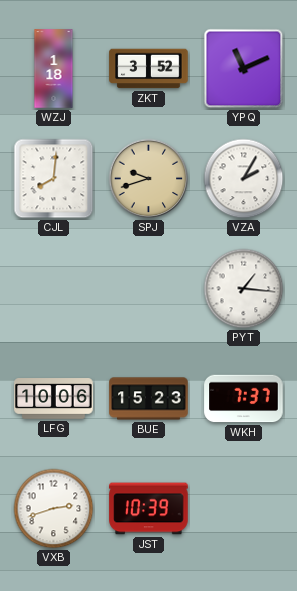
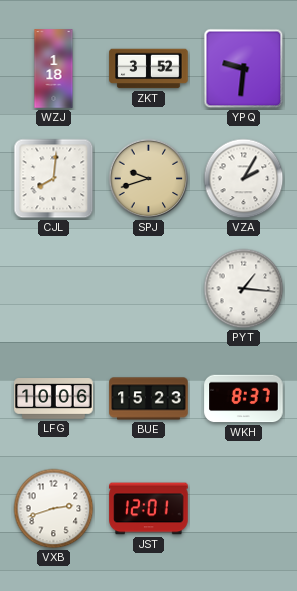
YPQ: 11:11 -> 9:31 (244, 69)
WKH: 7:37 -> 8:37 (244, 399)
JST: 10:39 -> 12:01 (149, 509)
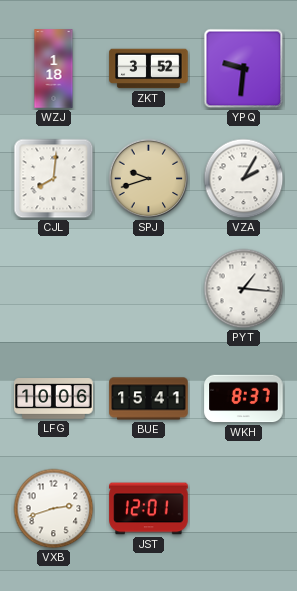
BUE: 15:23 -> 15:41 (149, 399)
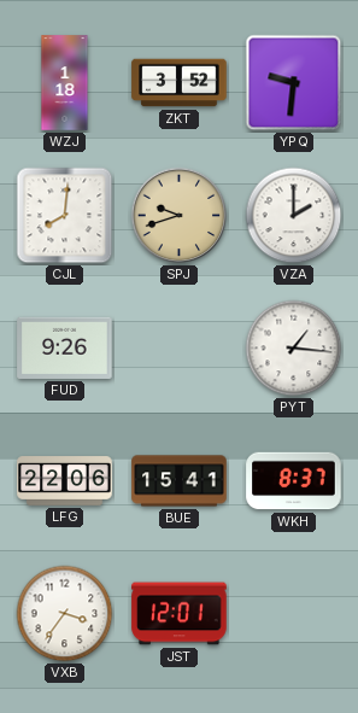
VZA: 2:05 -> 2:00 (294, 216)
FUD: none -> 9:26 (65, 347)
LFG: 10:06 -> 22:06 (65, 481)
VXB: 2:42 -> 3:36 (65, 614)
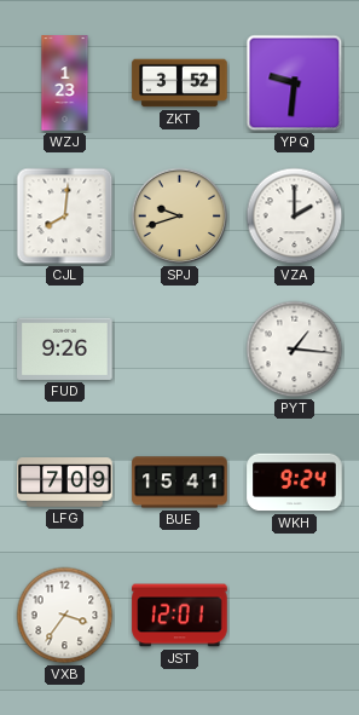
WZJ: 1:18 -> 1:23 (65, 83)
LFG: 22:06 -> 7:09 (65, 483)
WKH: 8:37 -> 9:24 (295, 483)
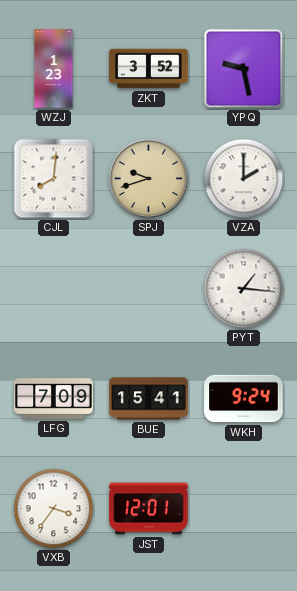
YPQ: 9:31 -> 9:28 (244, 69)
FUD: 9:26 -> none (65, 348)
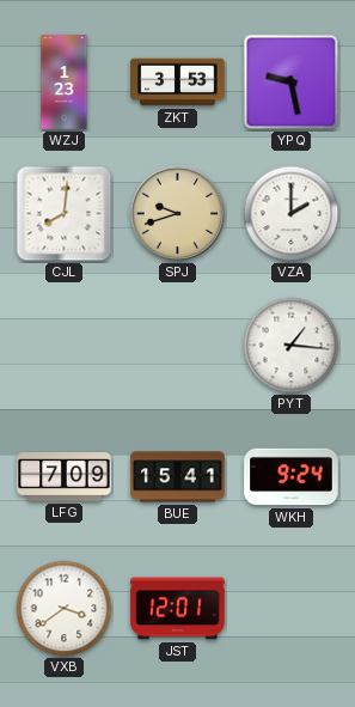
ZKT: 3:52 -> 3:53 (178, 83)
VXB: 3:36 -> 3:39 (65, 609)
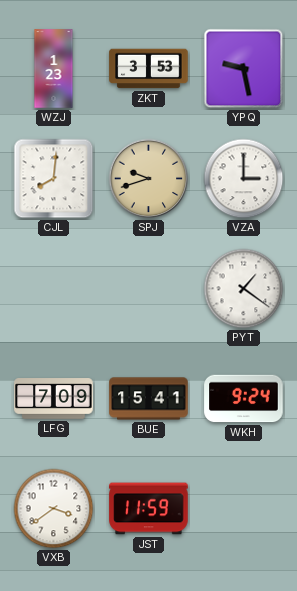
VZA: 2:00 -> 3:00 (244, 179)
PYT: 1:16 -> 1:21 (244, 289)
JST: 12:01 -> 11:59 (149, 509)
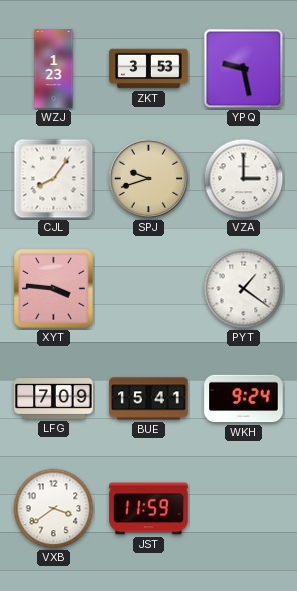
CJL: 8:01 -> 8:06 (54, 179)
XYT: none -> 3:46 (54, 289)
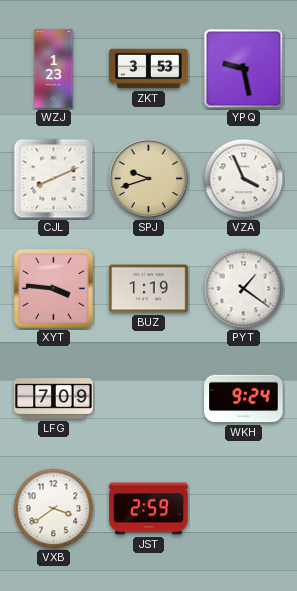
CJL: 8:06 -> 8:11 (54, 179)
VZA: 3:00 -> 3:56 (244, 179)
BUZ: none -> 1:19 (149, 289)
BUE: 15:41 -> none (149, 399)
JST: 11:59 -> 2:59 (149, 509)
